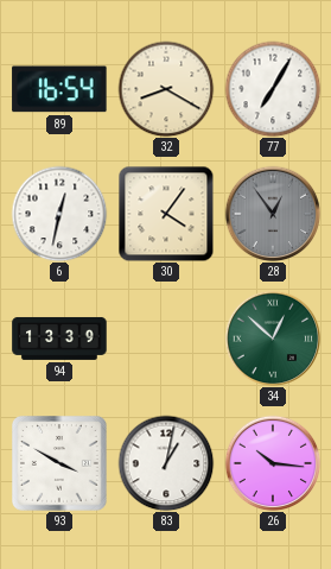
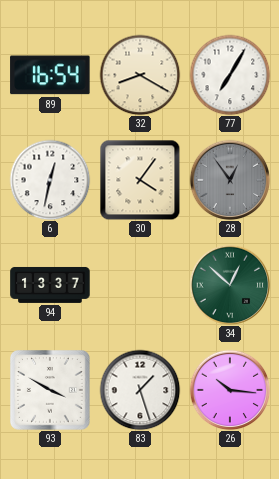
94: 13:39 -> 13:37 (50, 285)
83: 1:02 -> 1:27 (140, 390)
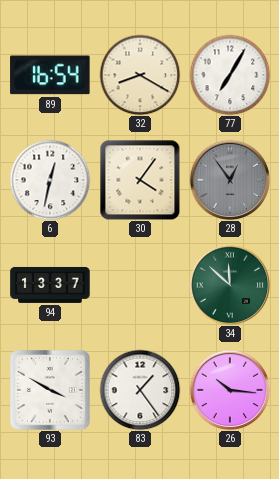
34: 12:52 -> 11:52 (230, 285)
83: 1:27 -> 1:24 (140, 390)
